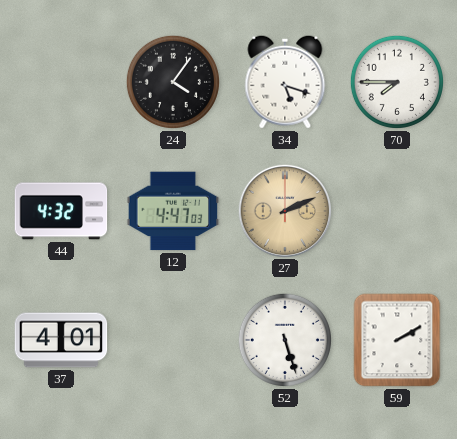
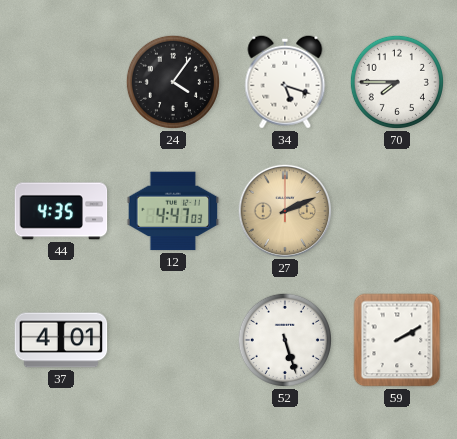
44: 4:32 -> 4:35 (61, 211)
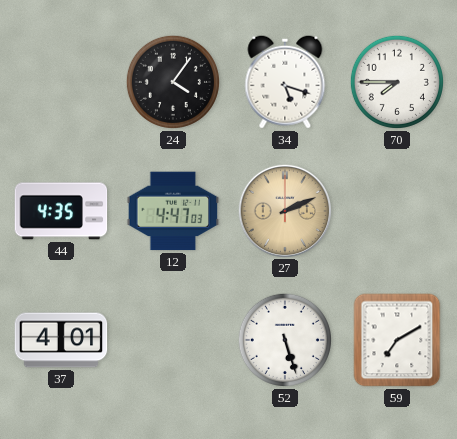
59: 2:10 -> 7:10 (397, 340)
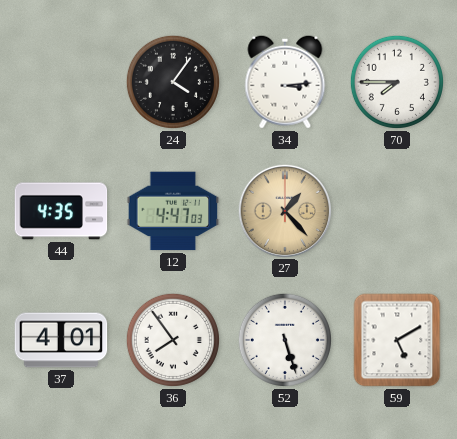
34: 5:18 -> 3:14 (285, 82)
27: 2:11 -> 1:23 (284, 210)
36: none -> 7:54 (173, 340)
59: 7:10 -> 5:10 (397, 340)
